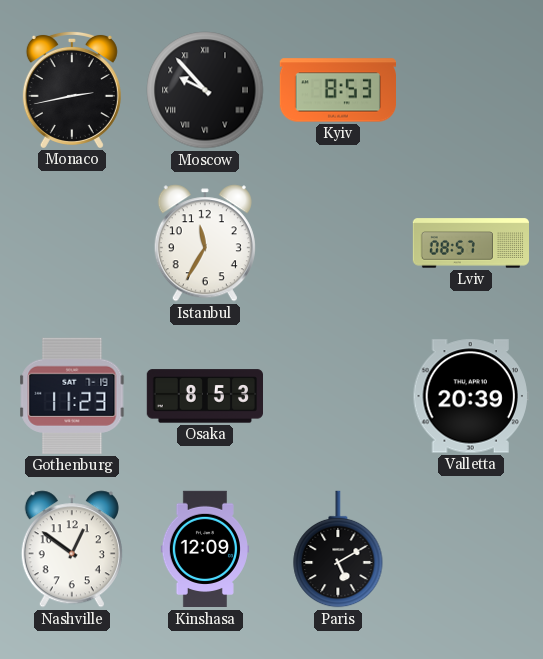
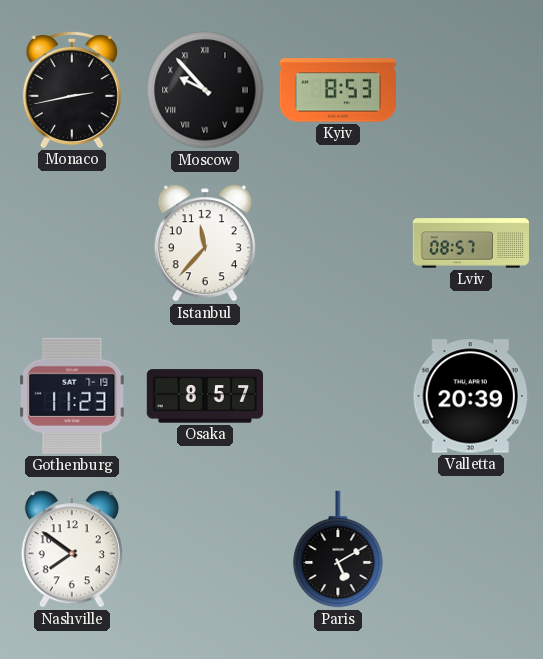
Istanbul: 11:35 -> 11:37 (205, 243)
Osaka: 8:53 -> 8:57 (204, 396)
Nashville: 12:51 -> 7:51 (72, 549)
Kinshasa: 12:09 -> none (205, 549)
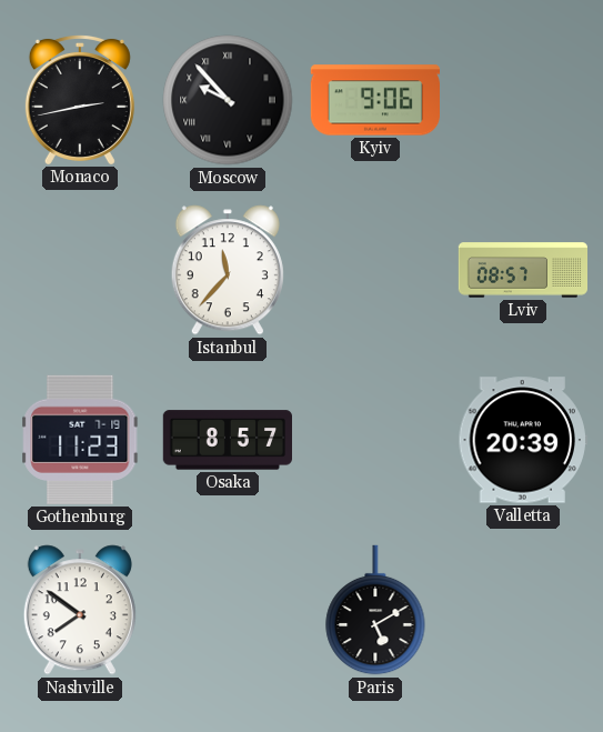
Kyiv: 8:53 -> 9:06 (374, 100)
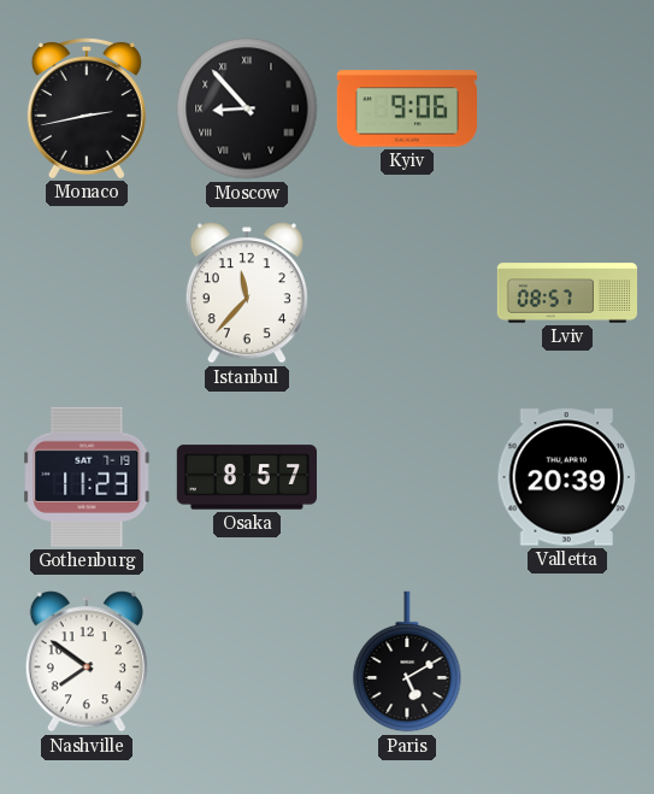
Moscow: 9:53 -> 8:53 (247, 108)
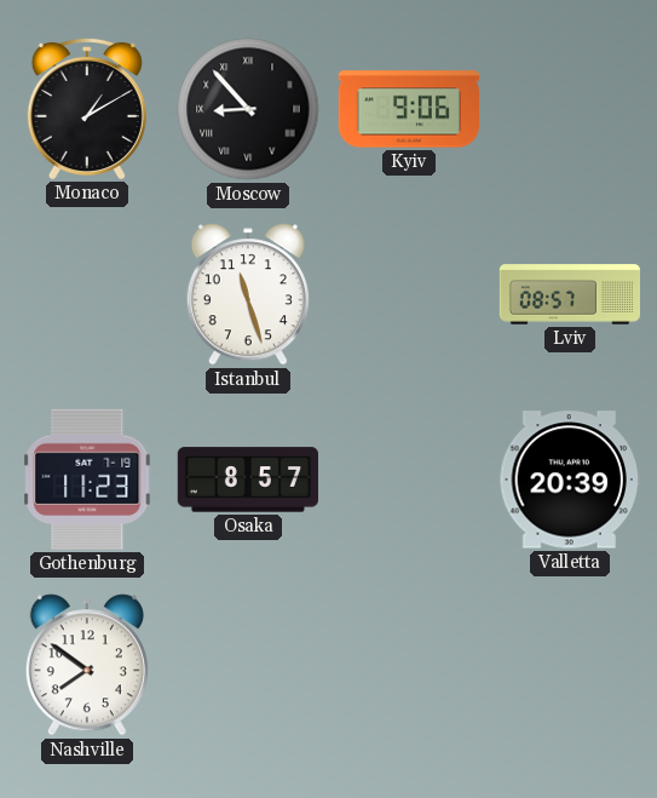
Monaco: 2:43 -> 1:10 (87, 108)
Istanbul: 11:37 -> 11:27 (248, 294)
Paris: 5:10 -> none (407, 661)
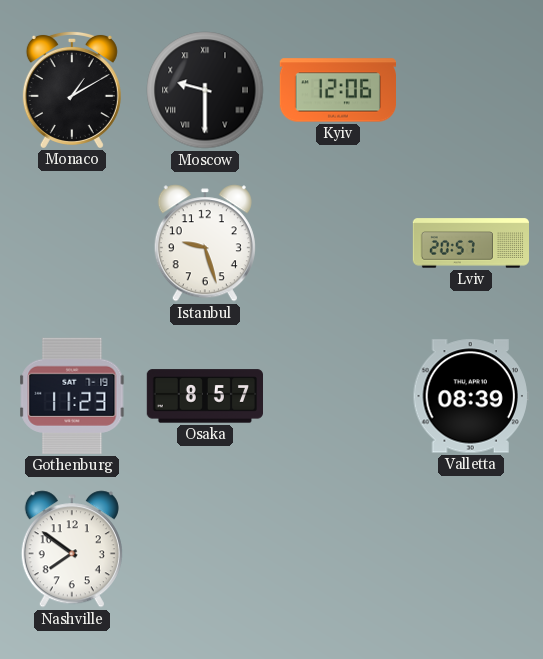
Moscow: 8:53 -> 9:30 (205, 90)
Kyiv: 9:06 -> 12:06 (337, 90)
Istanbul: 11:27 -> 9:27 (205, 243)
Lviv: 08:57 -> 20:57 (471, 243)
Valletta: 20:39 -> 08:39 (471, 396)
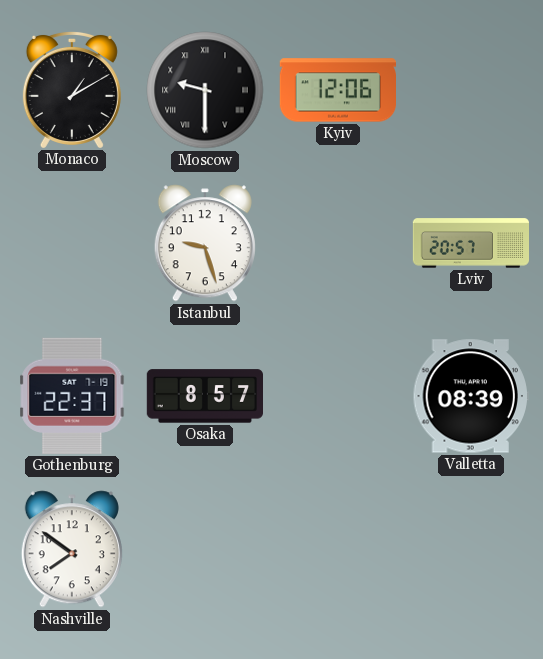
Gothenburg: 11:23 -> 22:37 (72, 396)
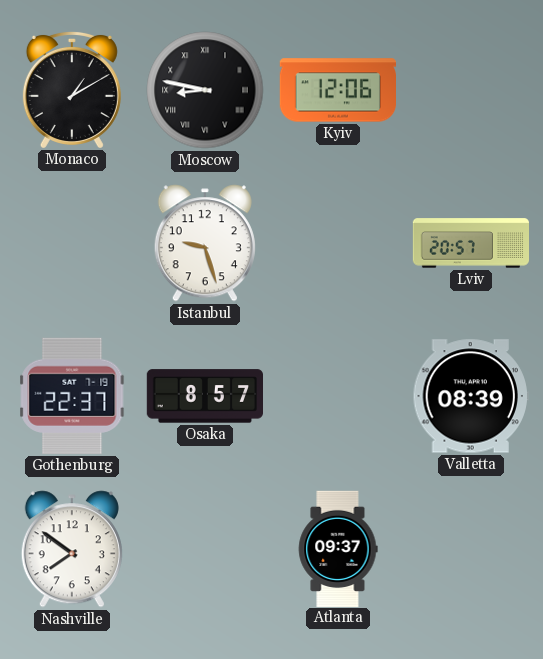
Moscow: 9:30 -> 8:47 (205, 90)
Atlanta: none -> 09:37 (338, 548)
